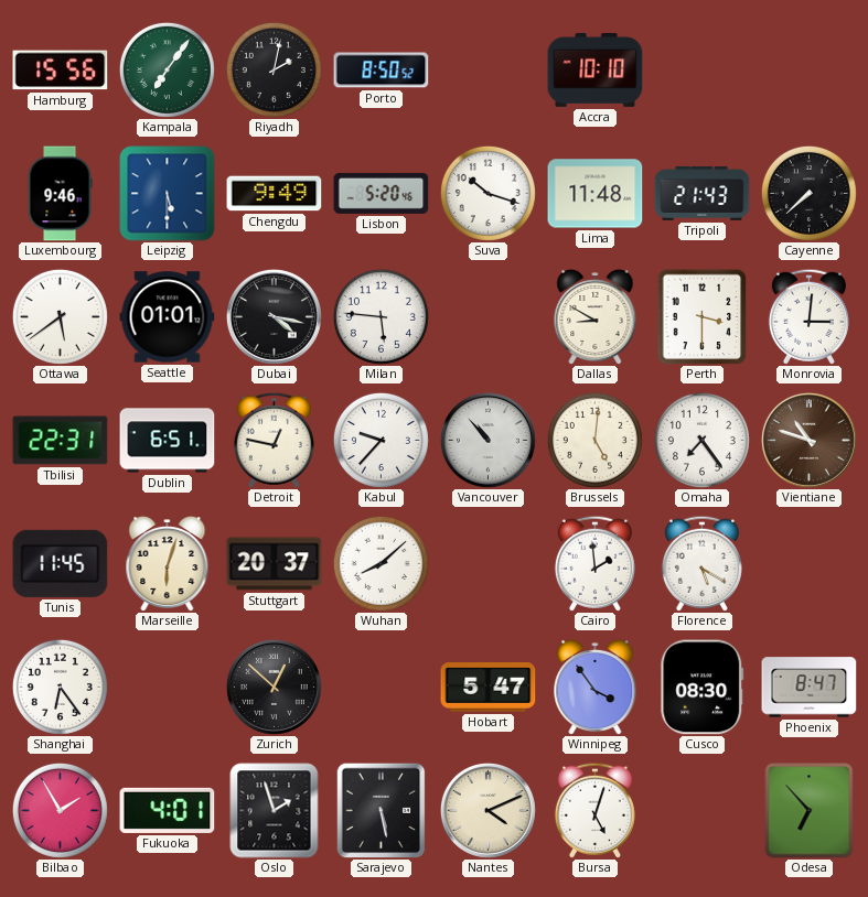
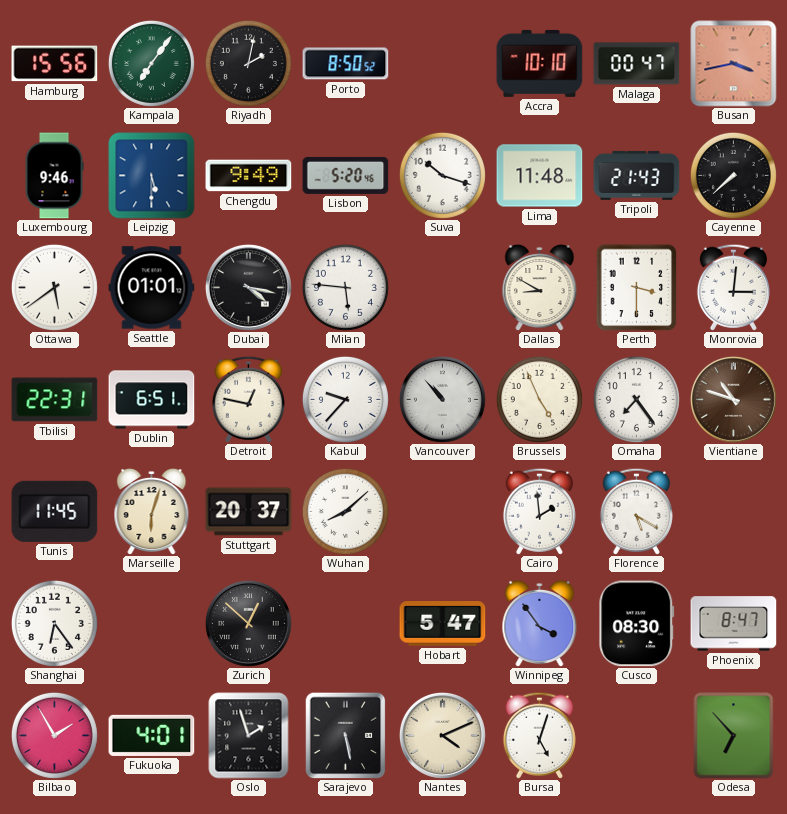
Malaga: none -> 00:47 (637, 64)
Busan: none -> 3:43 (734, 64)
Brussels: 5:01 -> 4:56 (539, 399)
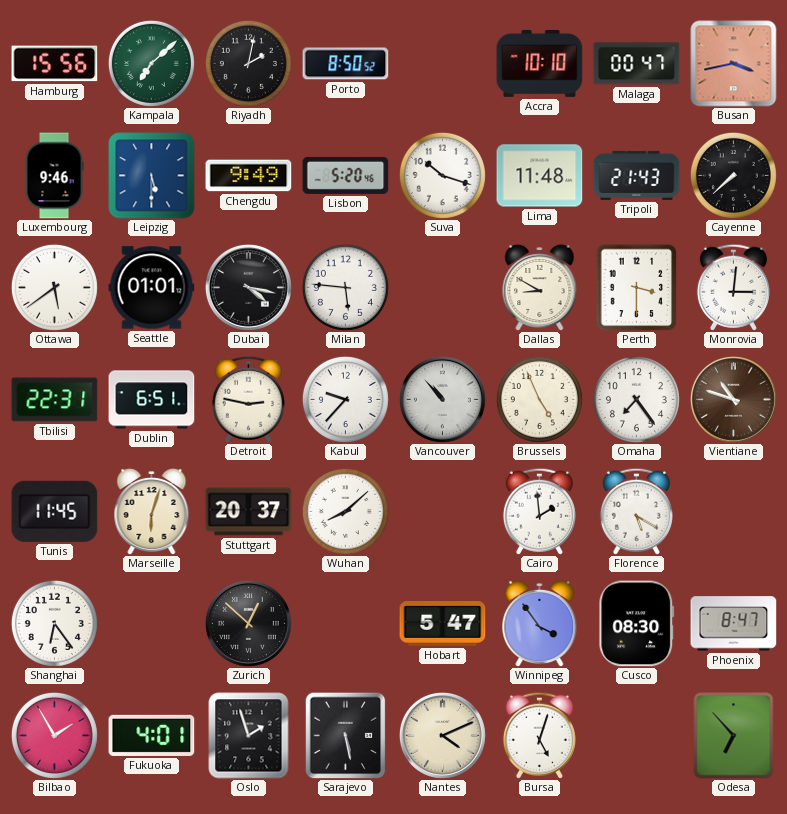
Kampala: 7:06 -> 7:08 (151, 63)
Detroit: 12:47 -> 2:47 (248, 399)
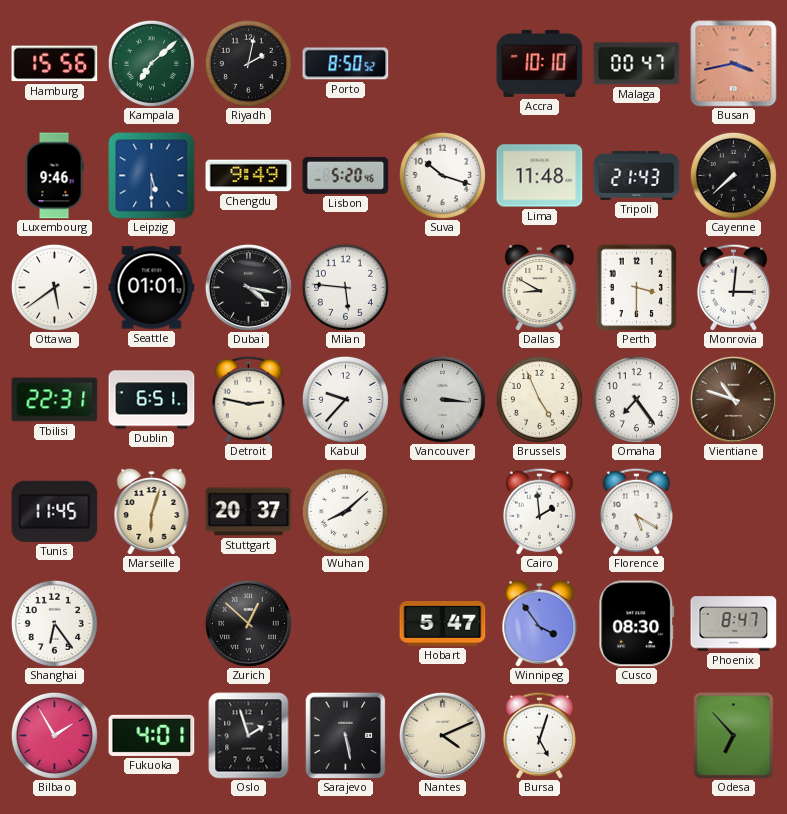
Vancouver: 10:53 -> 3:16 (442, 399)
